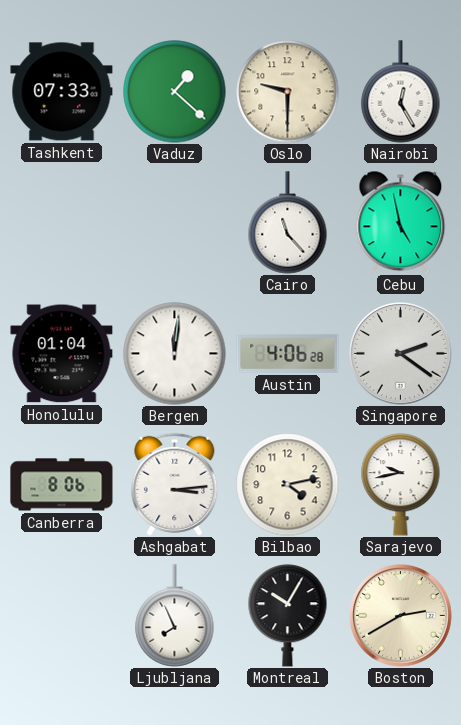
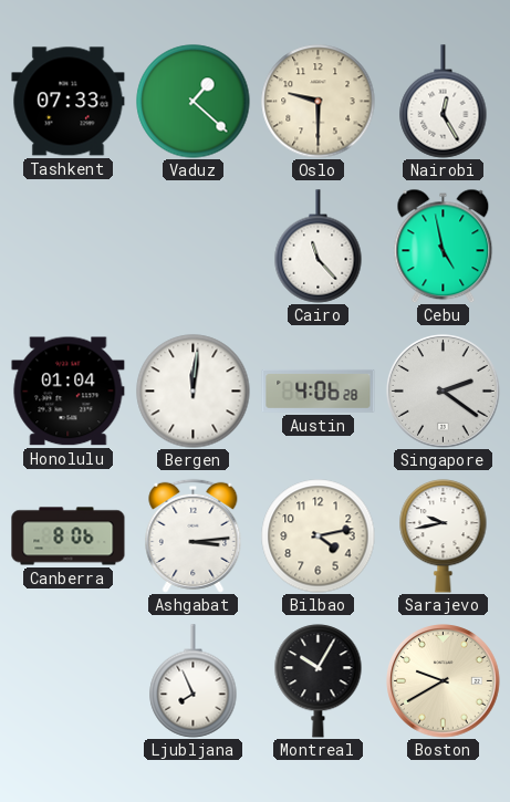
Boston: 2:40 -> 9:40 (444, 681)
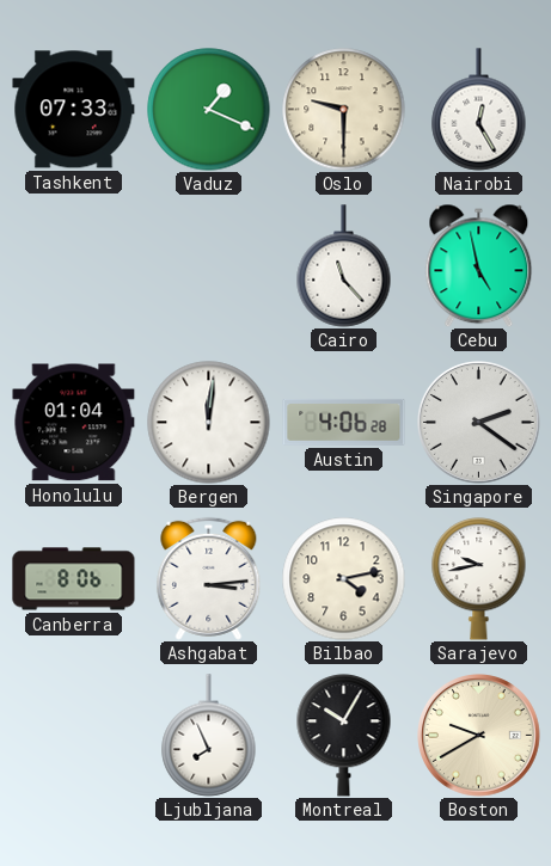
Vaduz: 1:22 -> 1:19 (209, 110)
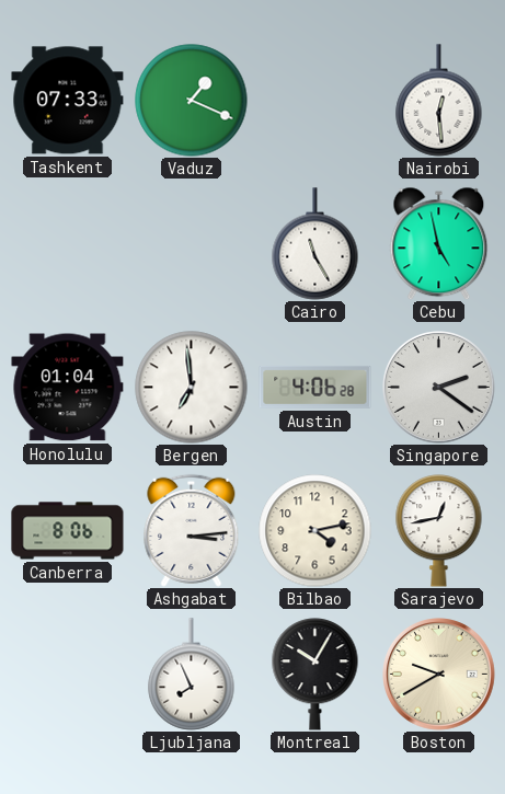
Oslo: 9:30 -> none (344, 110)
Nairobi: 12:25 -> 12:29 (439, 101)
Cairo: 11:23 -> 11:25 (315, 244)
Bergen: 12:01 -> 6:59 (192, 388)
Sarajevo: 9:43 -> 12:43 (439, 531)
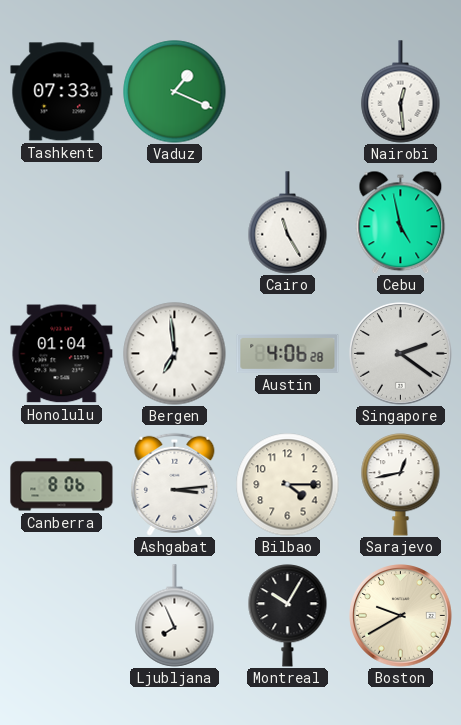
Bilbao: 4:13 -> 4:15 (288, 485)
